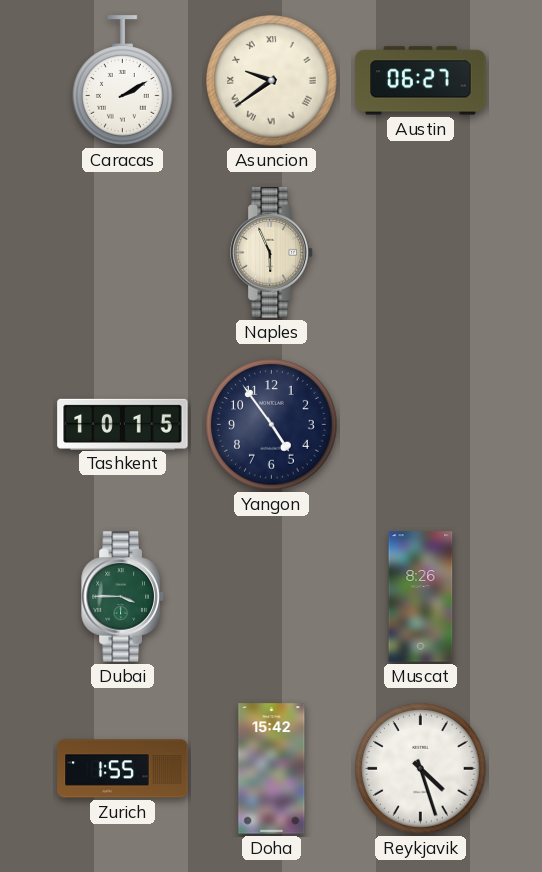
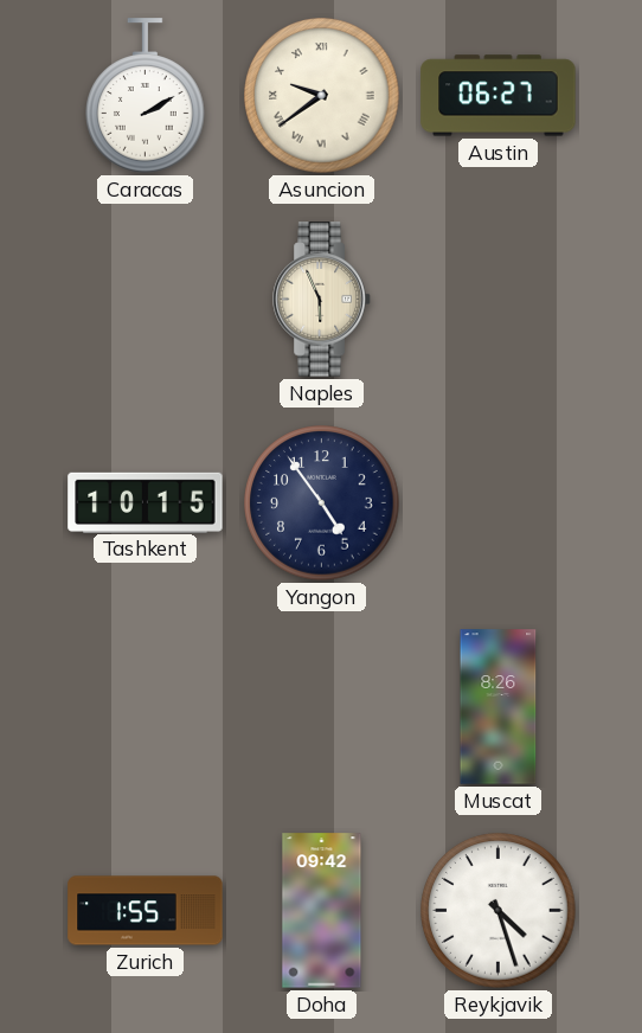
Dubai: 3:45 -> none (123, 597)
Doha: 15:42 -> 09:42 (322, 911)
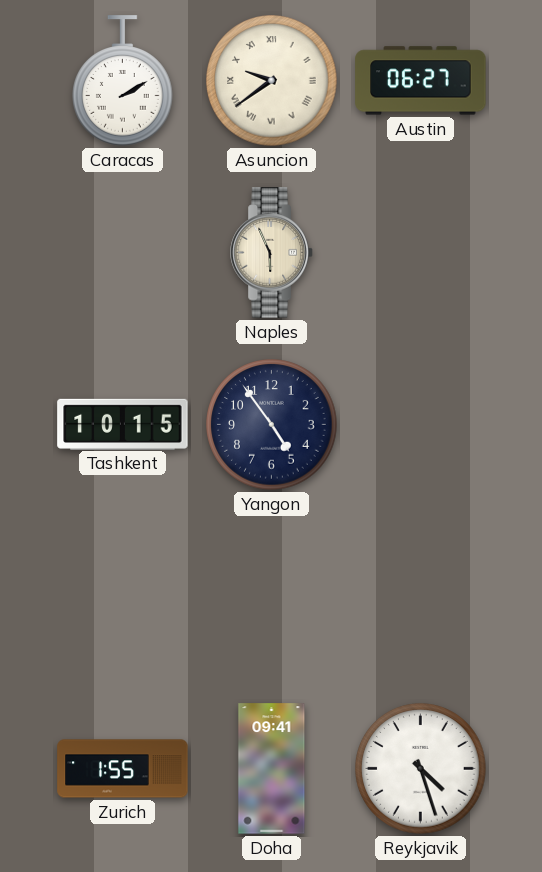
Muscat: 8:26 -> none (499, 707)
Doha: 09:42 -> 09:41 (272, 769)
